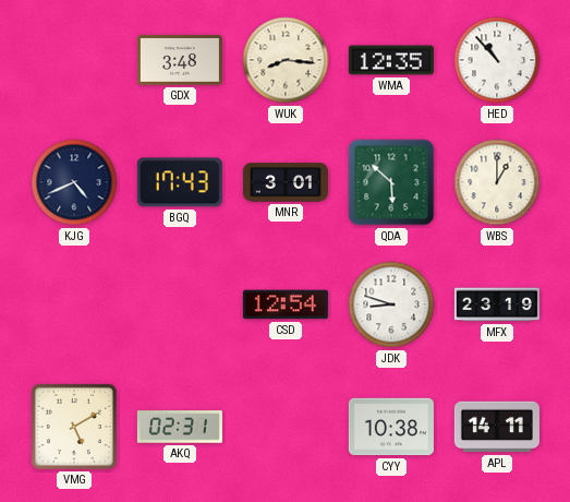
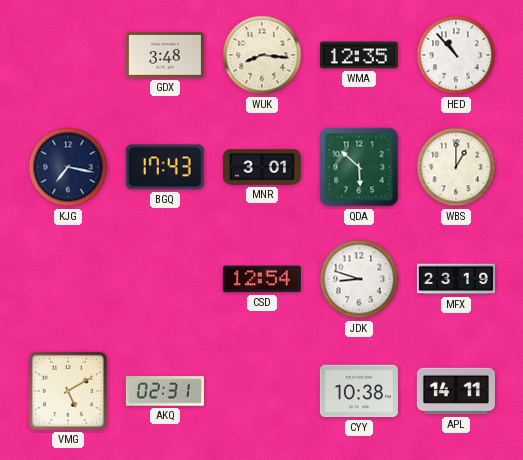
KJG: 4:41 -> 7:17 (68, 167)
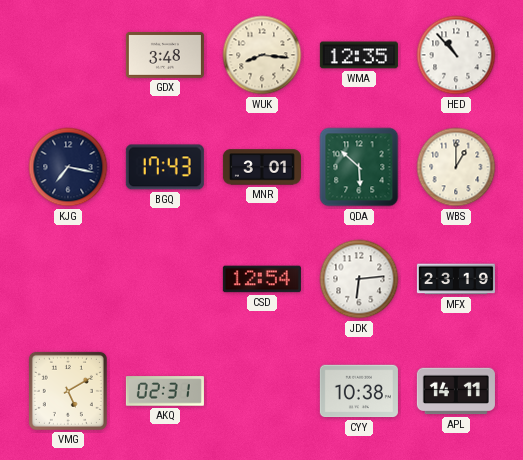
JDK: 8:48 -> 6:14 (359, 279)
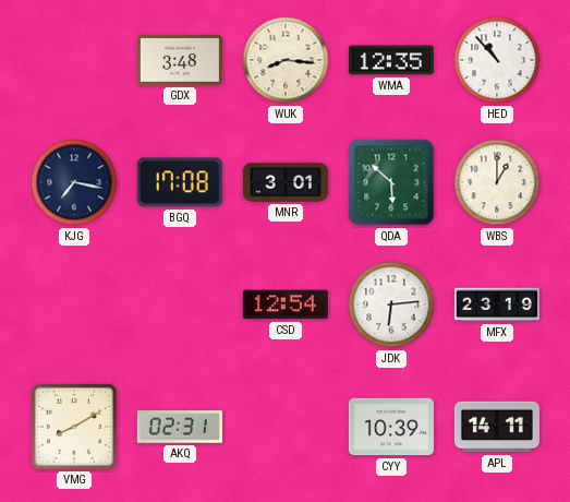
BGQ: 17:43 -> 17:08 (180, 182)
VMG: 5:10 -> 8:10 (74, 427)
CYY: 10:38 -> 10:39 (391, 427)
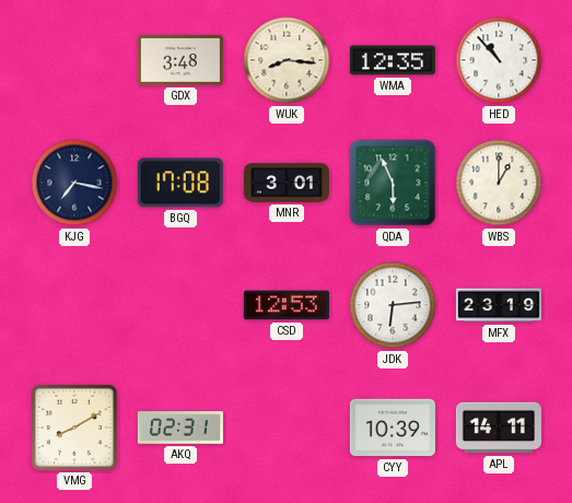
QDA: 5:52 -> 5:56 (393, 183)
CSD: 12:54 -> 12:53 (287, 305)
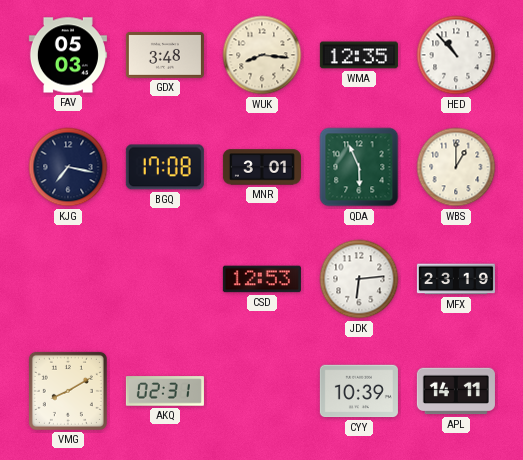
FAV: none -> 05:03 (68, 55)
